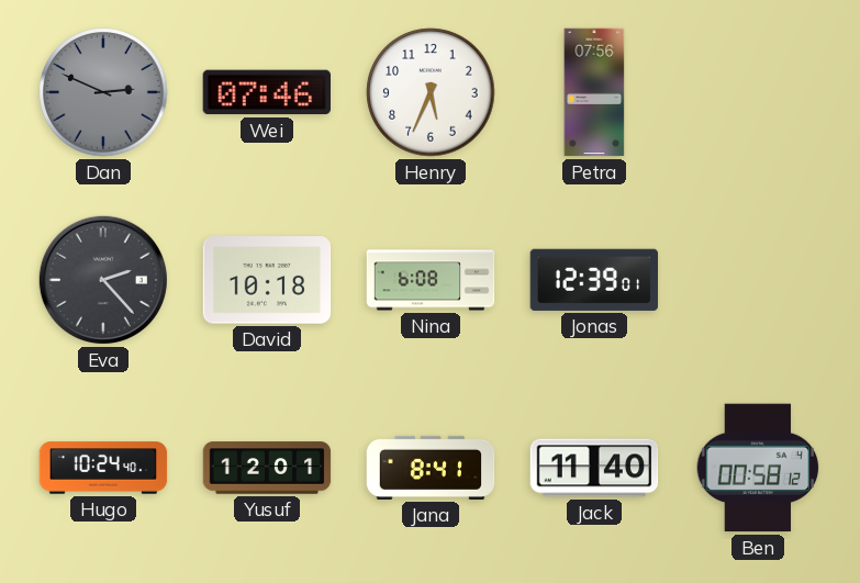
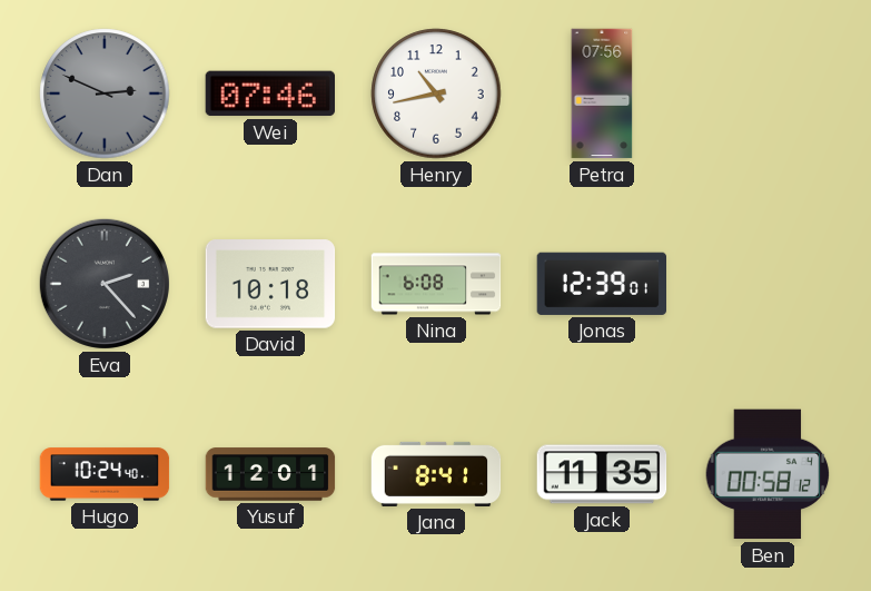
Henry: 5:34 -> 10:43 (436, 93)
Jack: 11:40 -> 11:35 (602, 474)
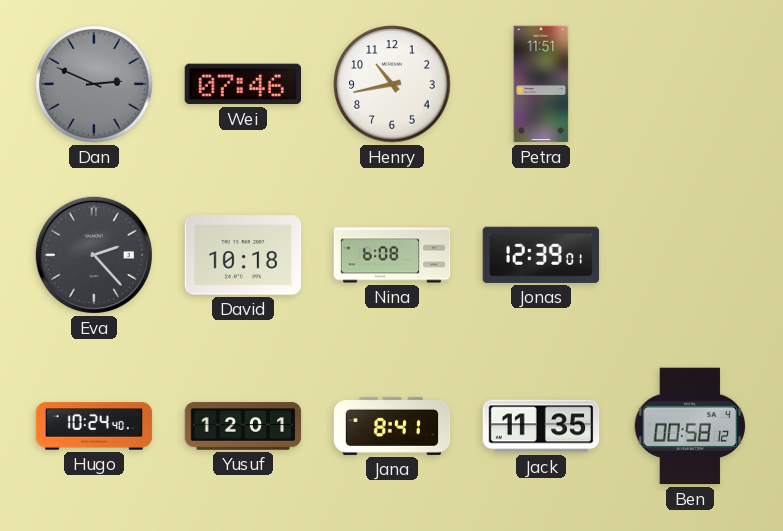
Petra: 07:56 -> 11:51 (541, 84)
